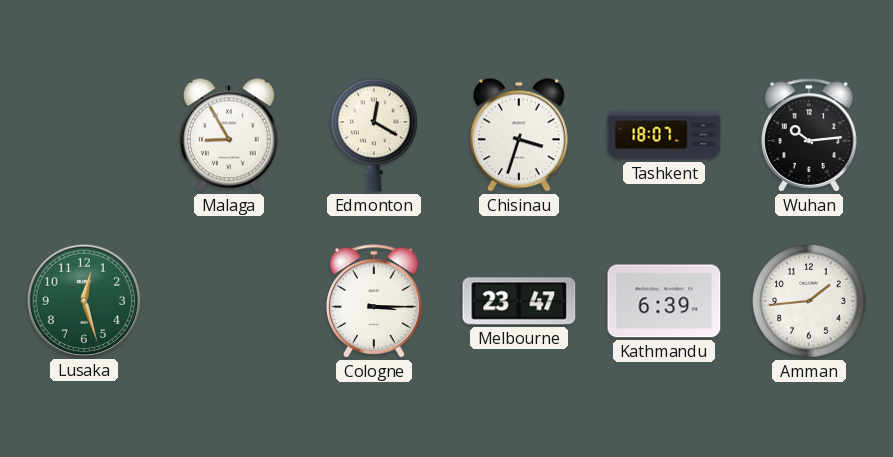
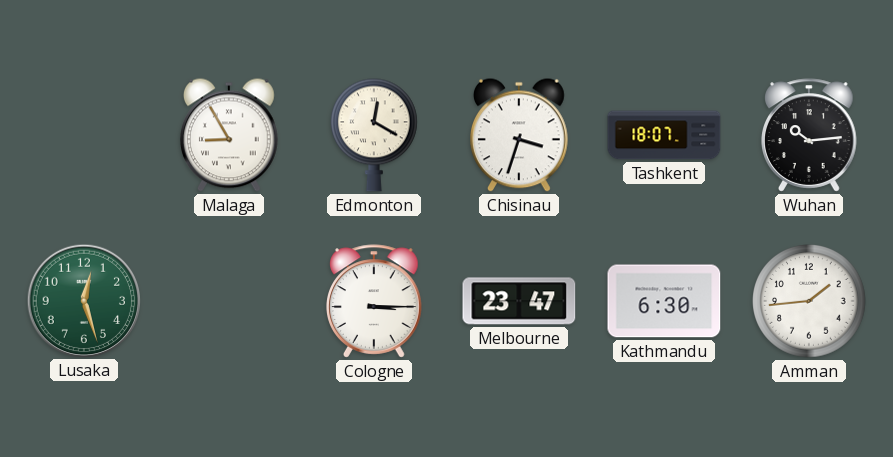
Kathmandu: 6:39 -> 6:30 (664, 301)
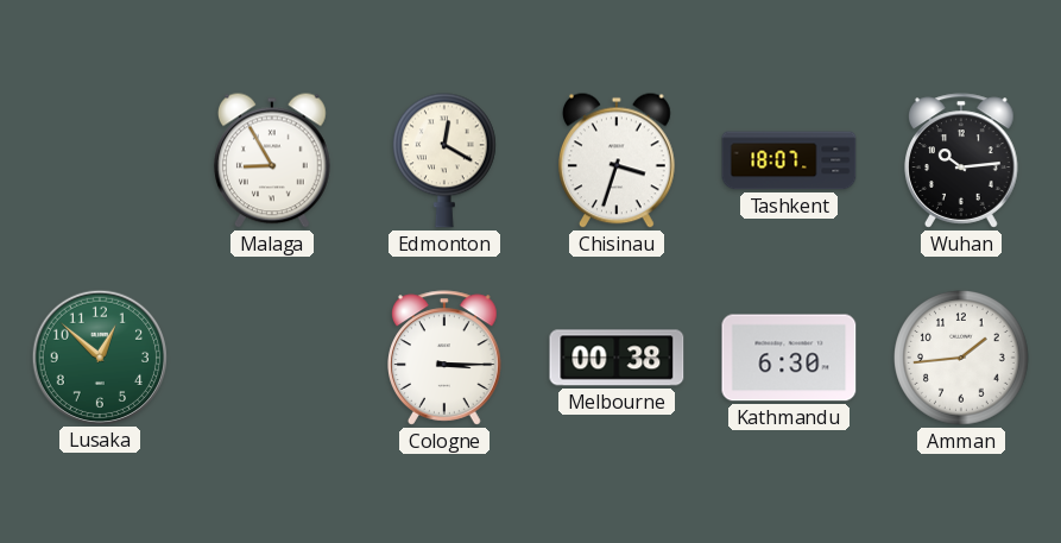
Lusaka: 12:27 -> 12:52 (99, 356)
Melbourne: 23:47 -> 00:38 (617, 358)
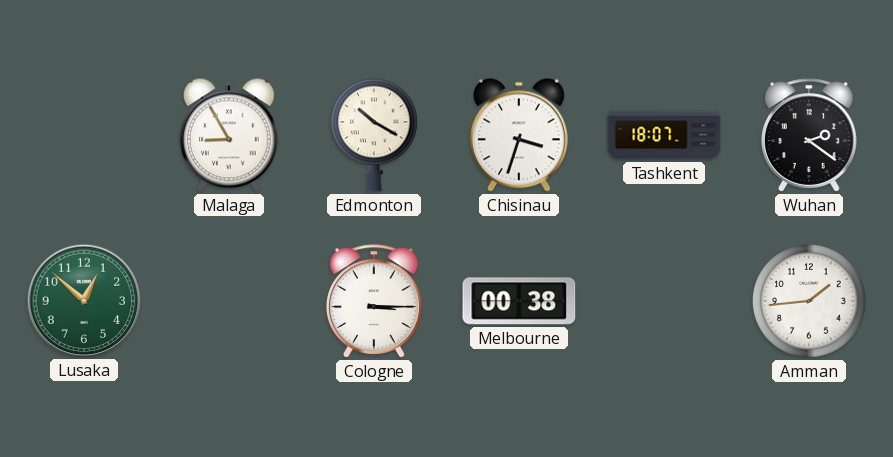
Edmonton: 12:20 -> 10:20 (374, 135)
Wuhan: 10:14 -> 2:21 (810, 135)
Kathmandu: 6:30 -> none (789, 358)
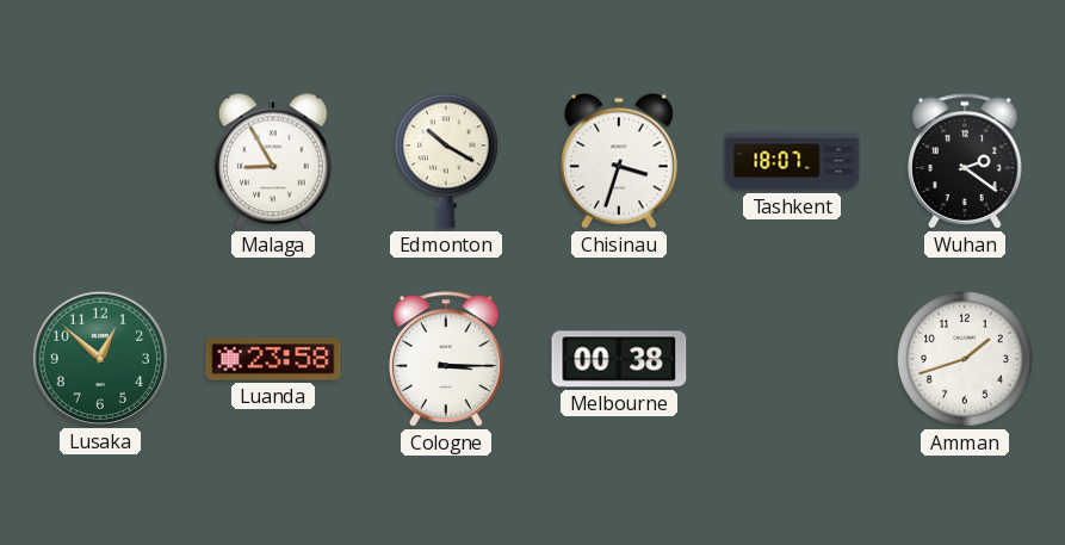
Luanda: none -> 23:58 (273, 359)
Amman: 1:44 -> 1:42 (966, 360)
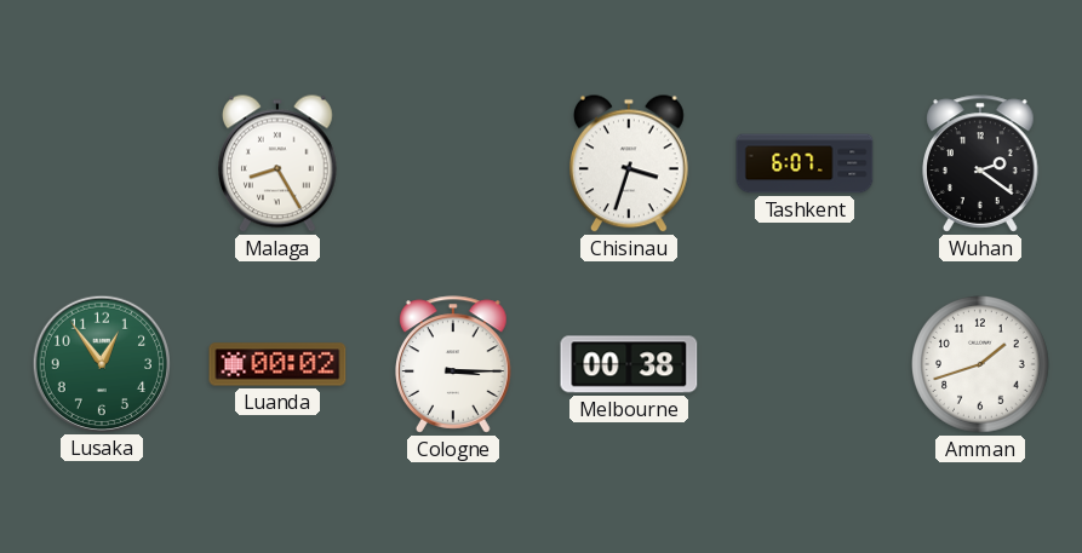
Malaga: 8:55 -> 8:25 (279, 163)
Edmonton: 10:20 -> none (446, 161)
Tashkent: 18:07 -> 6:07 (805, 163)
Lusaka: 12:52 -> 12:54 (101, 363)
Luanda: 23:58 -> 00:02 (277, 364)
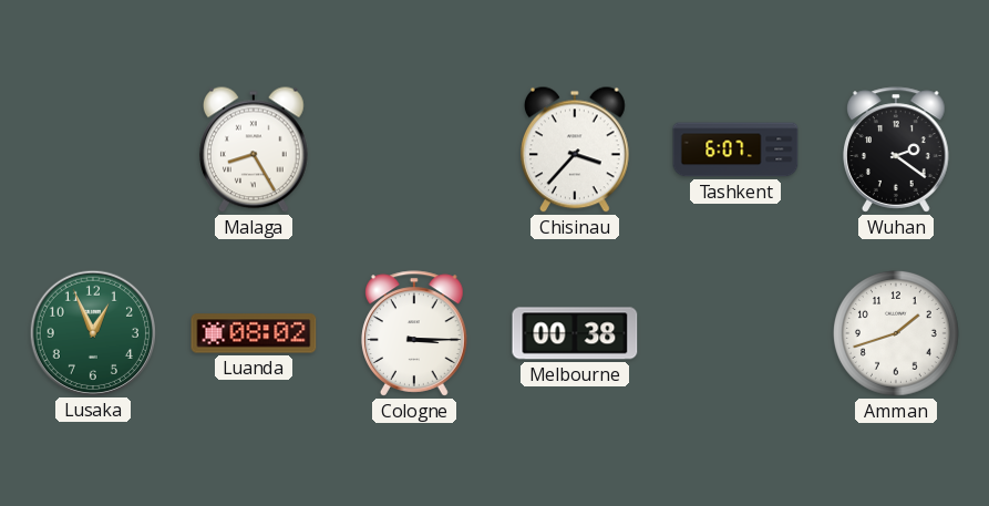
Chisinau: 3:33 -> 3:37 (576, 149)
Lusaka: 12:54 -> 12:56 (92, 332)
Luanda: 00:02 -> 08:02 (254, 333)
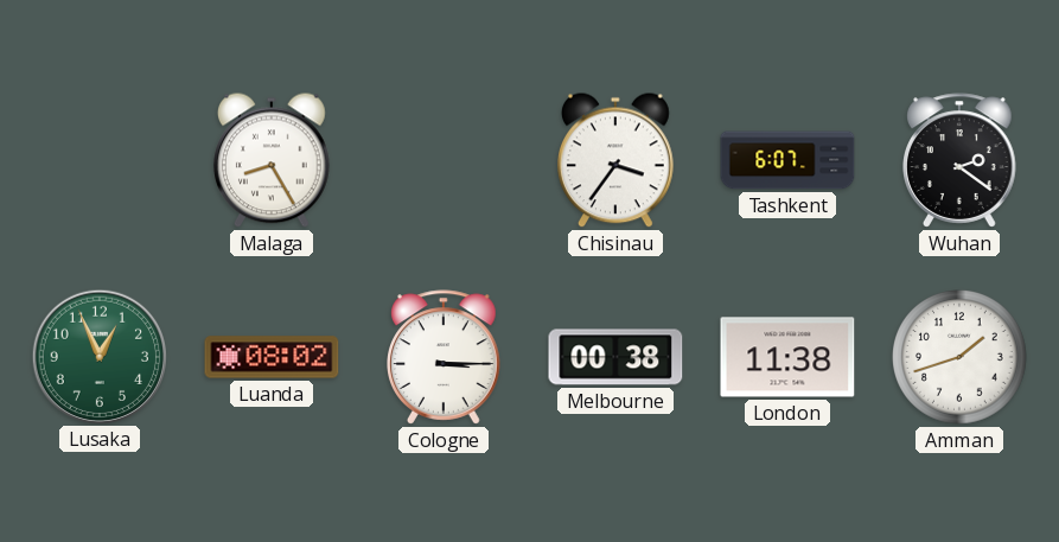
Chisinau: 3:37 -> 3:36 (617, 160)
London: none -> 11:38 (787, 357)
